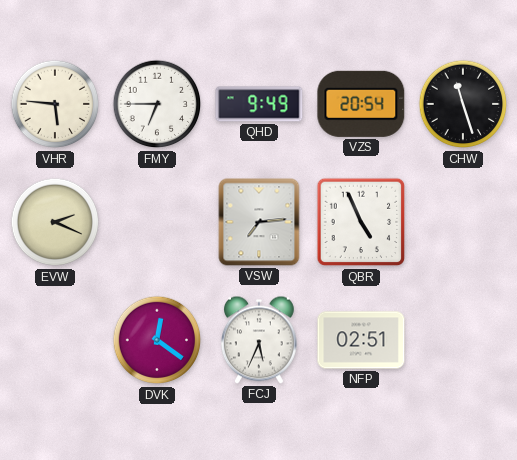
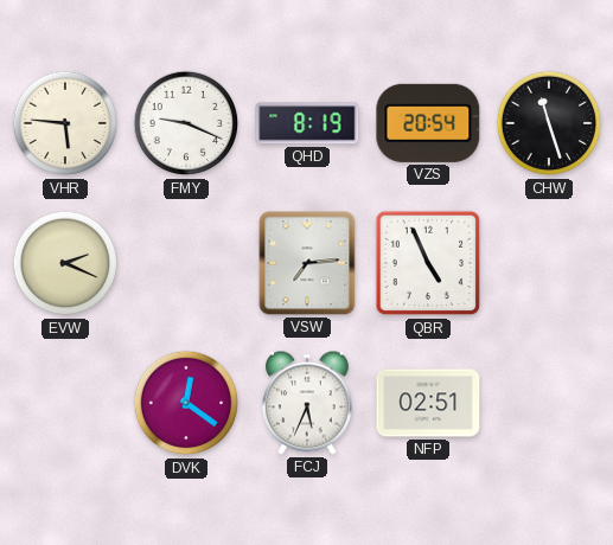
FMY: 6:45 -> 9:19 (186, 123)
QHD: 9:49 -> 8:19 (307, 123)
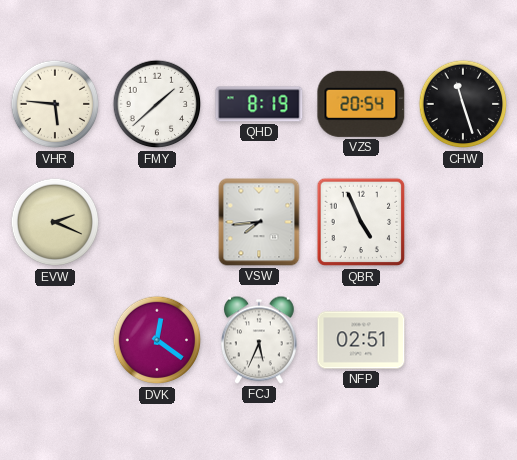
FMY: 9:19 -> 1:38 (157, 104)
VSW: 7:14 -> 7:44 (259, 222)
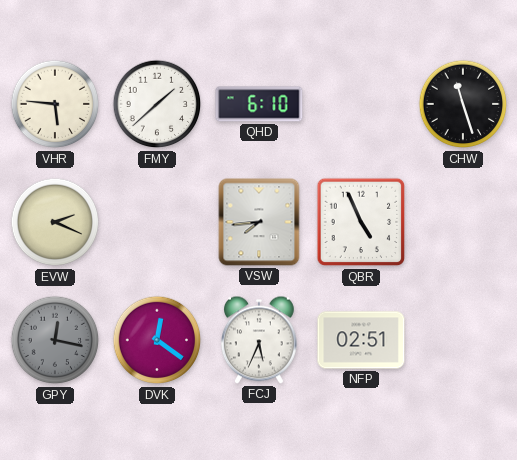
QHD: 8:19 -> 6:10 (259, 104)
VZS: 20:54 -> none (361, 104)
GPY: none -> 12:17 (55, 340)
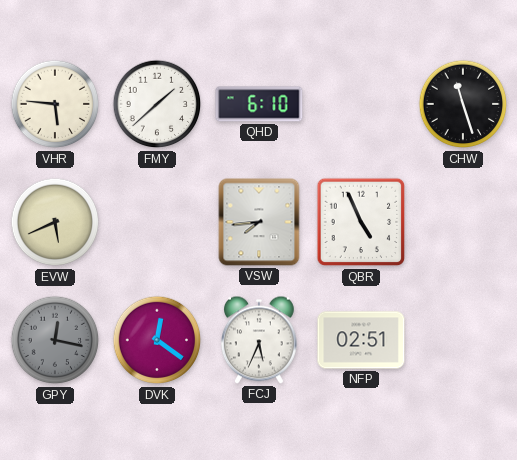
EVW: 2:19 -> 5:41 (55, 222)
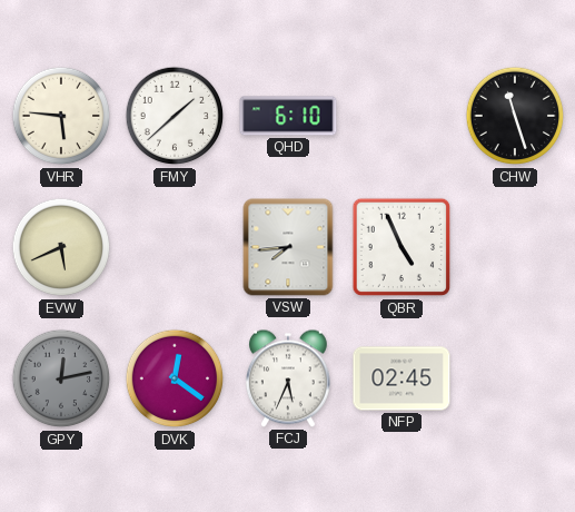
GPY: 12:17 -> 12:13 (61, 378)
NFP: 02:51 -> 02:45 (401, 378)
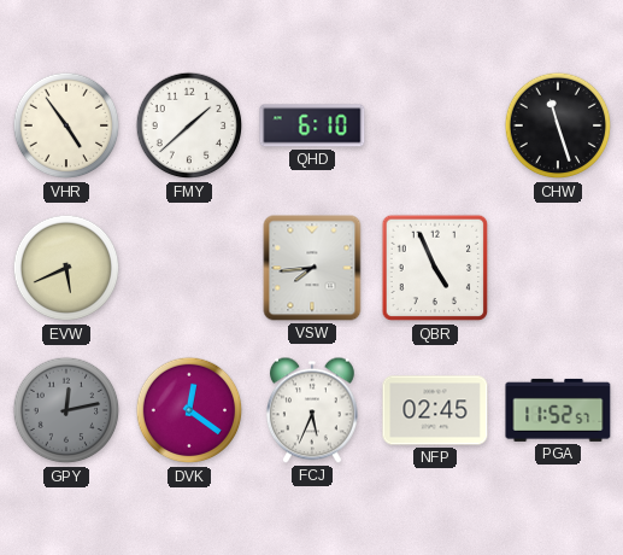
VHR: 5:46 -> 4:54 (66, 125)
PGA: none -> 11:52 (558, 410)
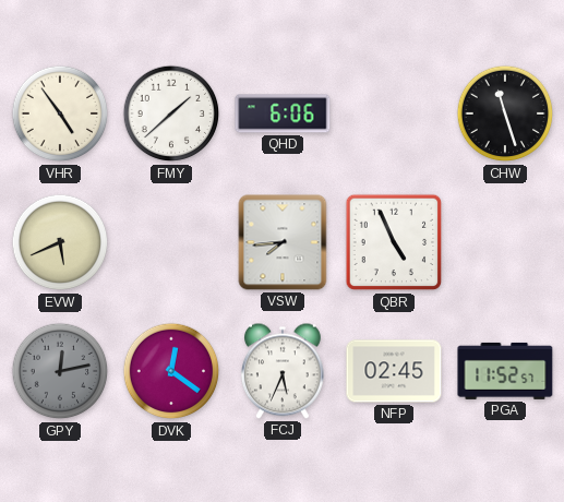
QHD: 6:10 -> 6:06 (283, 113)
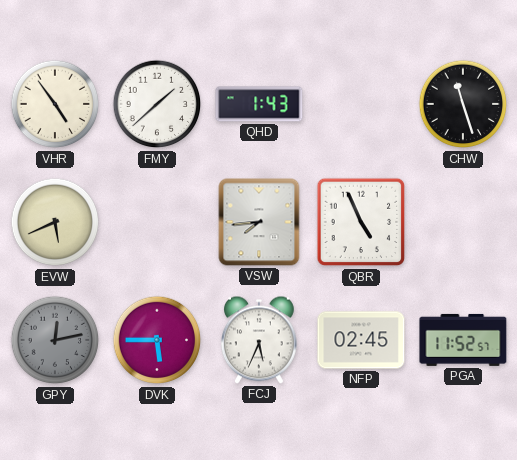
QHD: 6:06 -> 1:43 (259, 104)
DVK: 12:21 -> 5:45 (157, 340)
